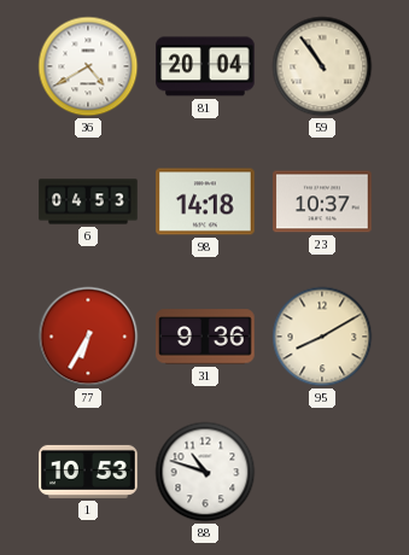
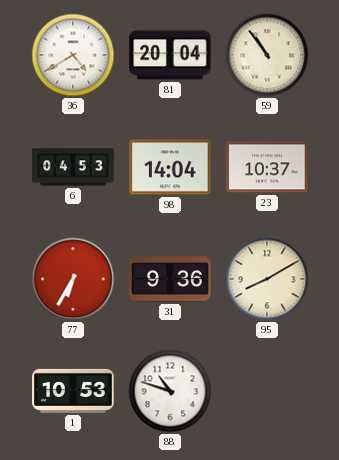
98: 14:18 -> 14:04 (170, 167)
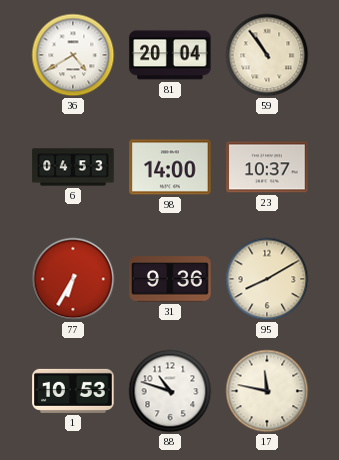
98: 14:04 -> 14:00 (170, 167)
17: none -> 11:47 (267, 391)
